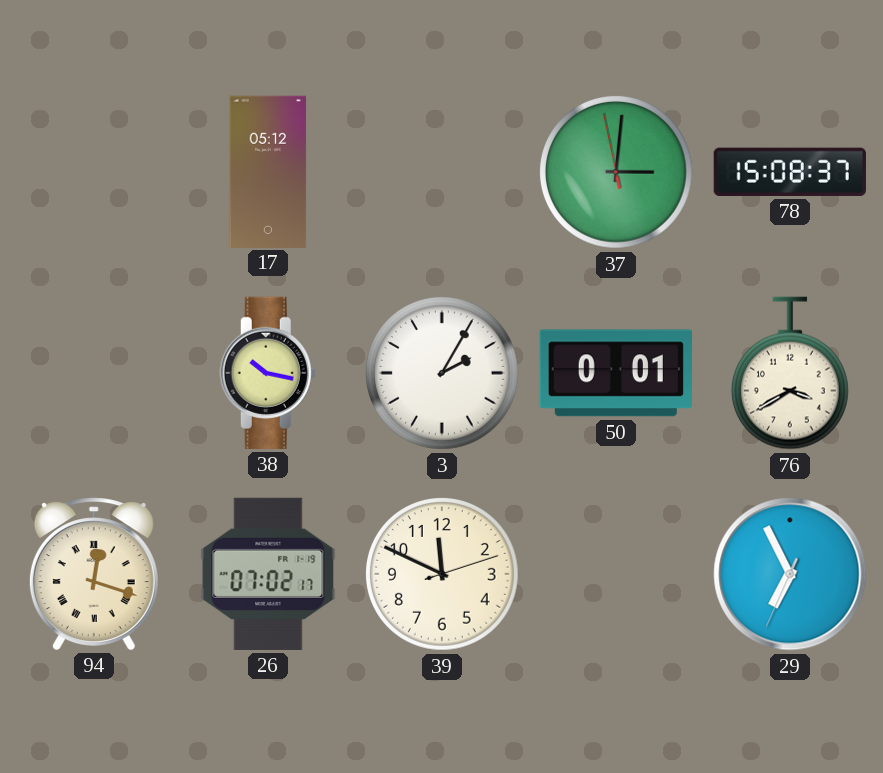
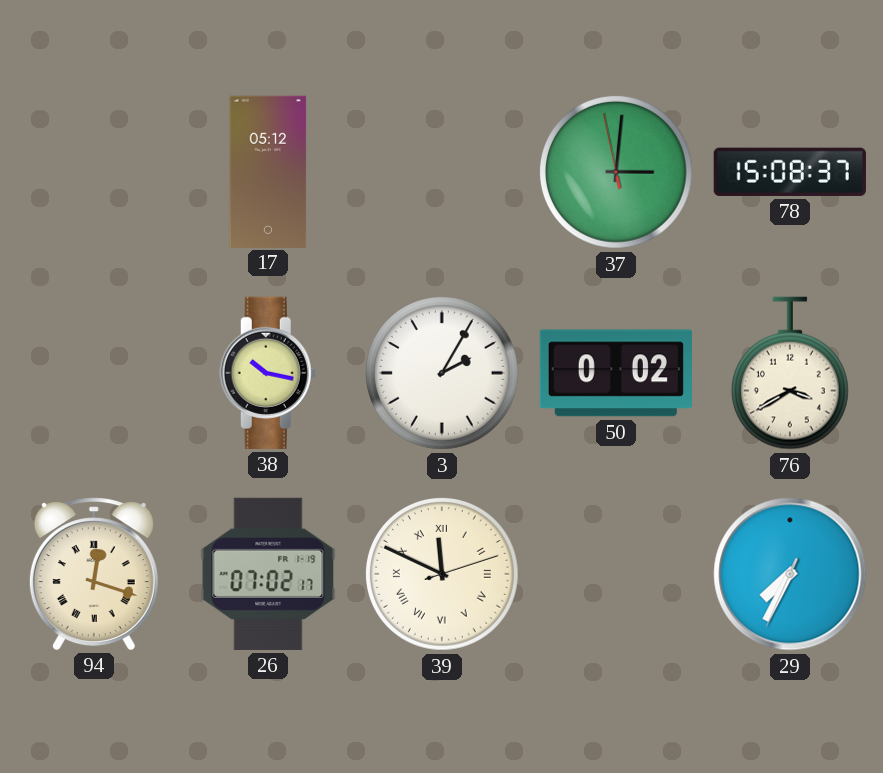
50: 0:01 -> 0:02 (616, 373)
39 numerals: Arabic -> Roman (442, 574)
29: 6:55 -> 7:34 (790, 574)
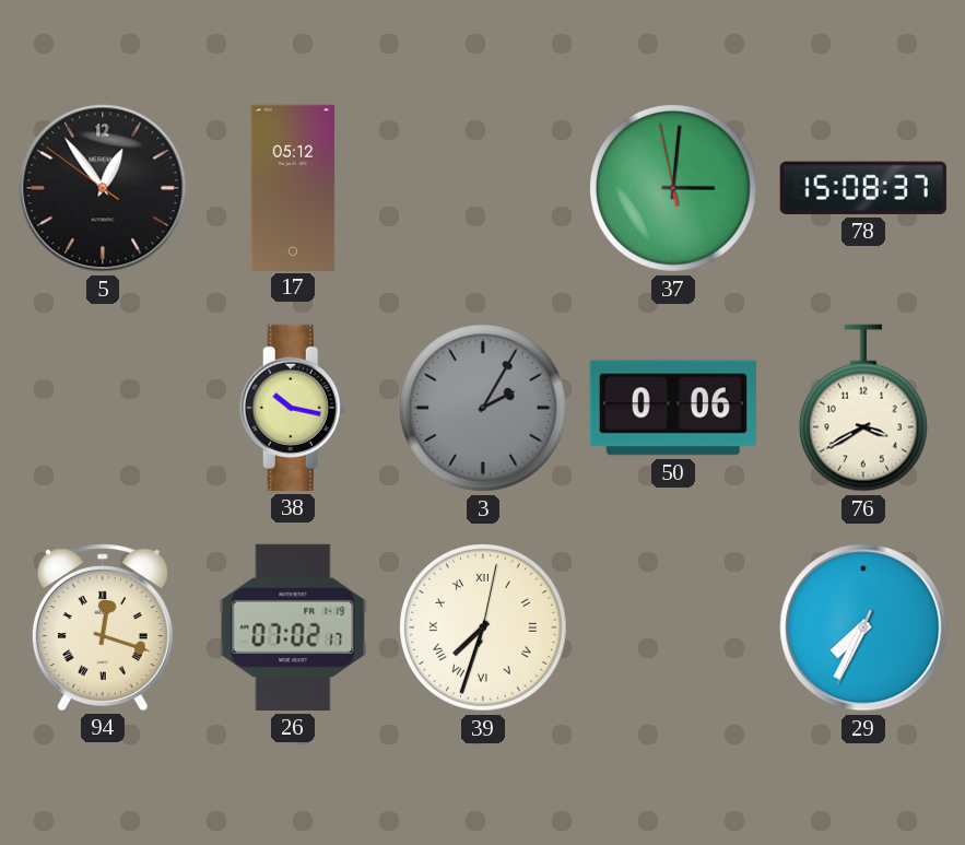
5: none -> 12:53 (103, 188)
3 dial: white -> grey (483, 408)
50: 0:02 -> 0:06 (673, 408)
39: 11:49 -> 7:33 (483, 627)
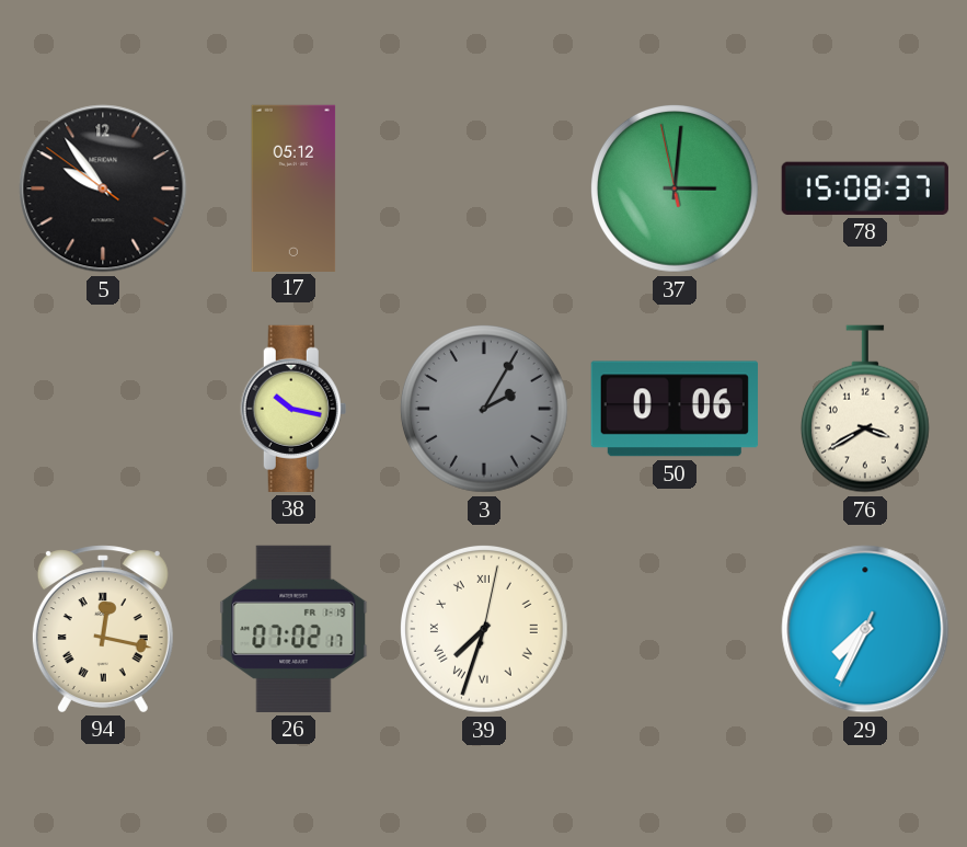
5: 12:53 -> 9:53 (103, 188)
94: 12:18 -> 12:17 (103, 629)
